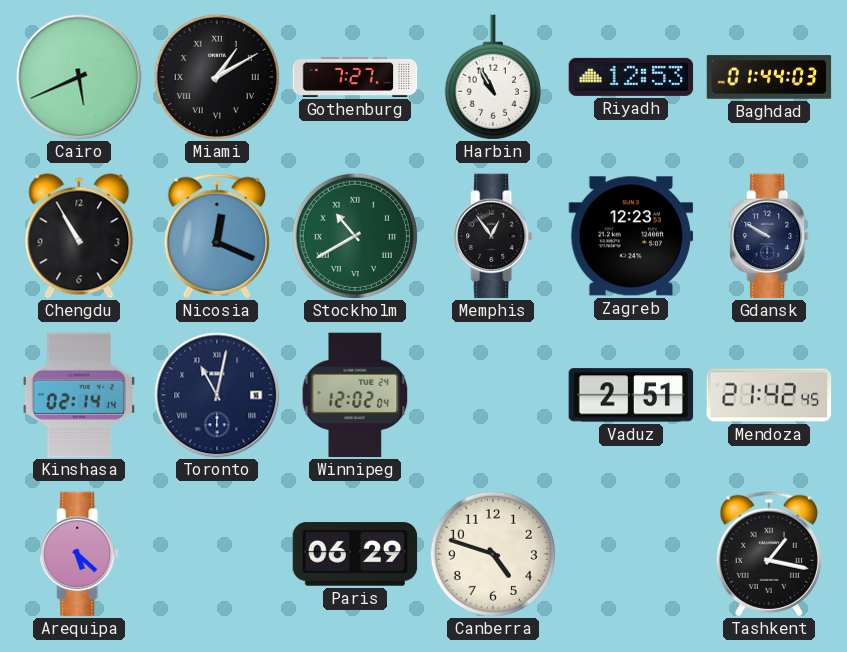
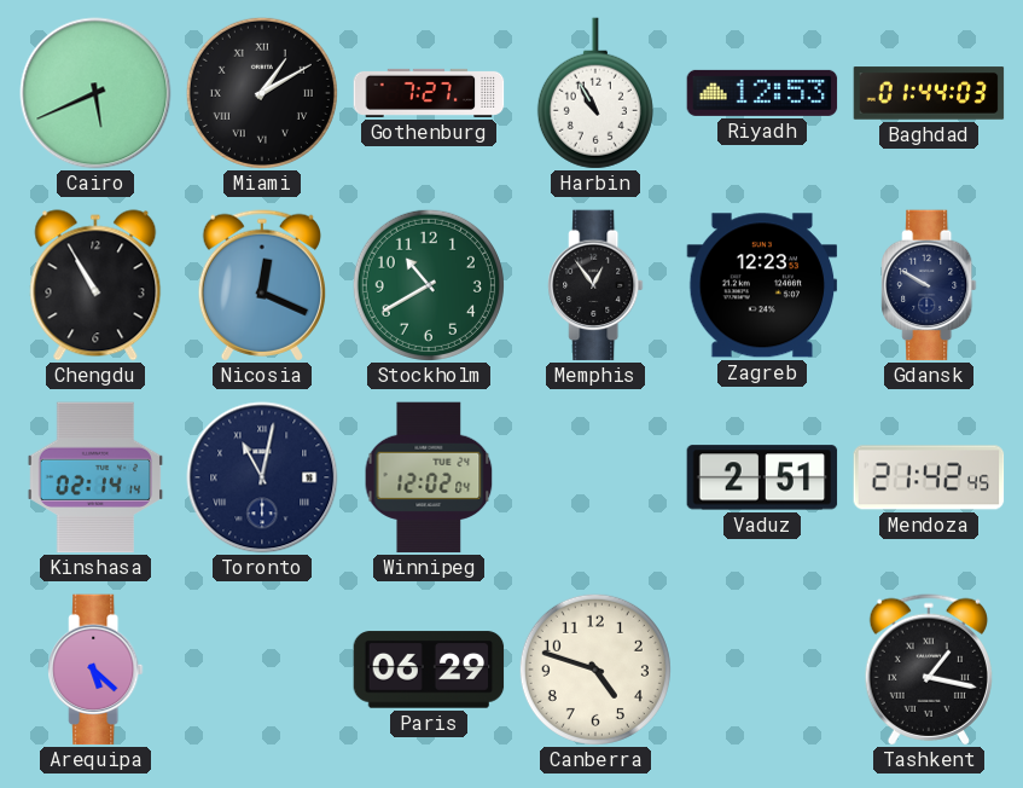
Stockholm numerals: Roman -> Arabic (429, 285)
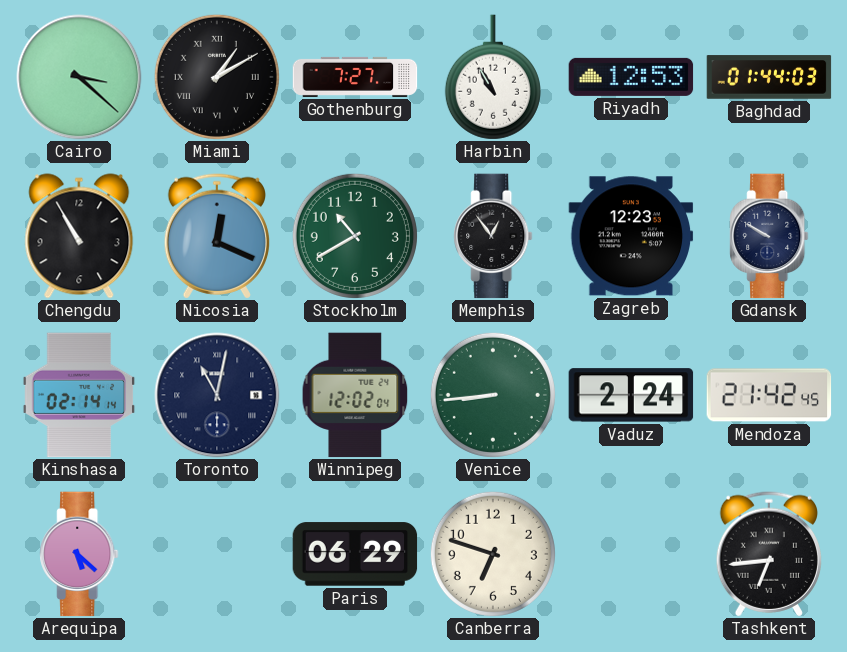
Cairo: 5:41 -> 3:22 (79, 77)
Venice: none -> 8:44 (493, 395)
Vaduz: 2:51 -> 2:24 (631, 395)
Canberra: 4:48 -> 6:48 (493, 554)
Tashkent: 1:17 -> 6:44 (768, 554)
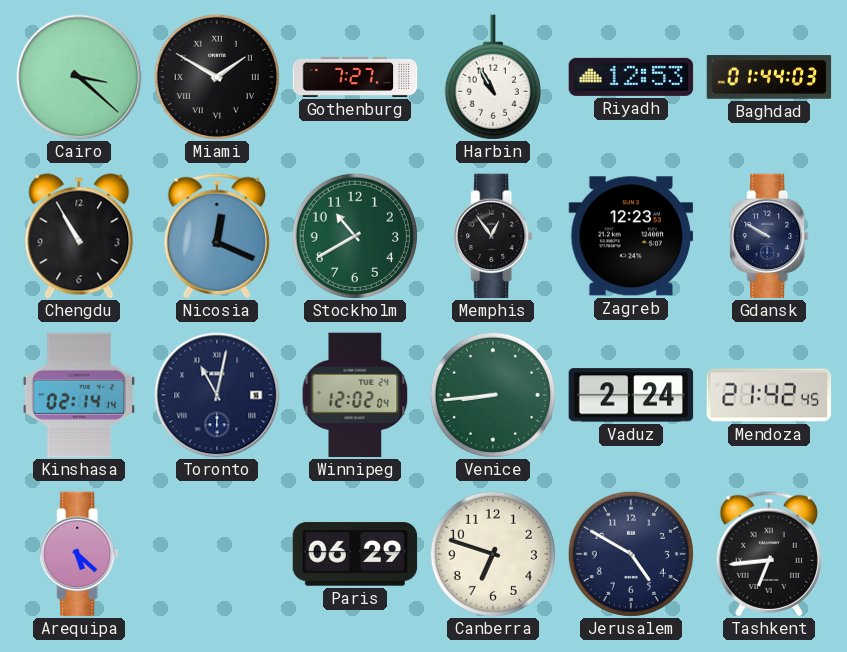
Miami: 1:10 -> 1:50 (217, 77)
Jerusalem: none -> 4:50 (631, 554)
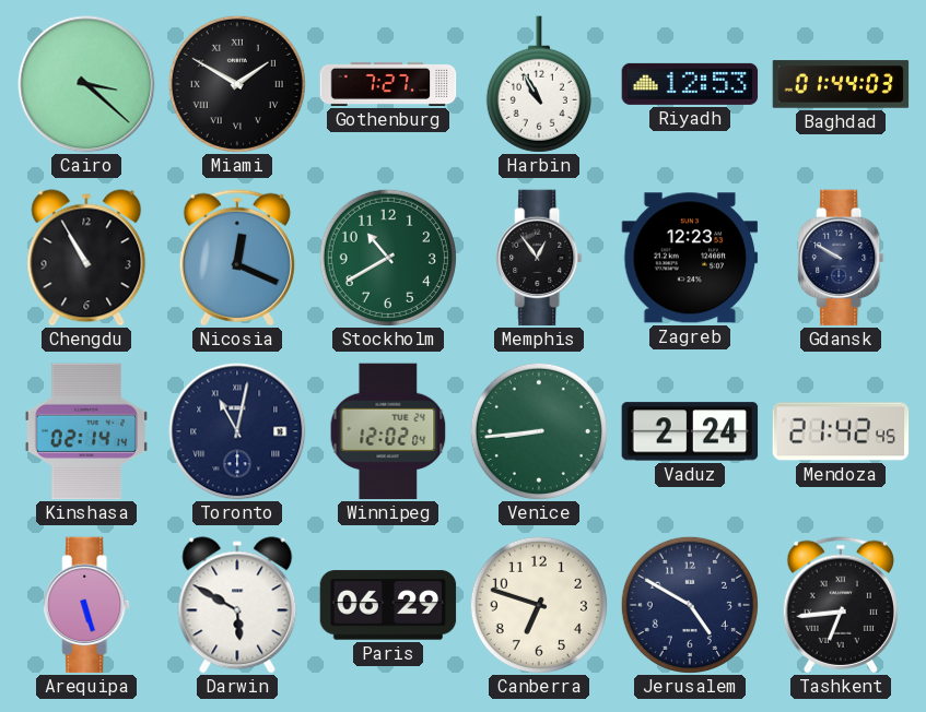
Arequipa: 5:22 -> 5:27 (86, 605)
Darwin: none -> 5:50 (237, 605)
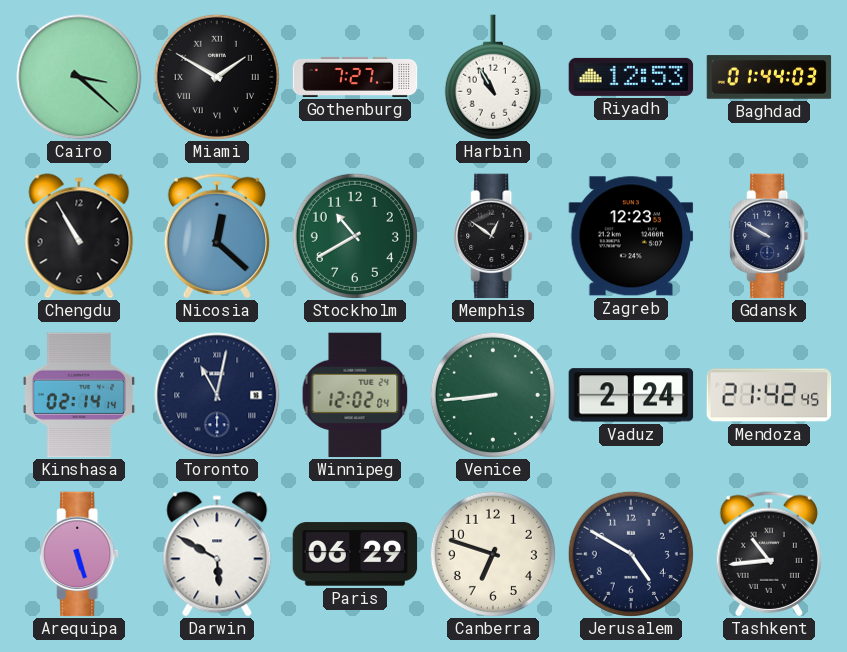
Nicosia: 12:19 -> 12:22 (216, 236)
Memphis: 12:54 -> 12:51 (493, 236)
Tashkent: 6:44 -> 10:44 (768, 554)
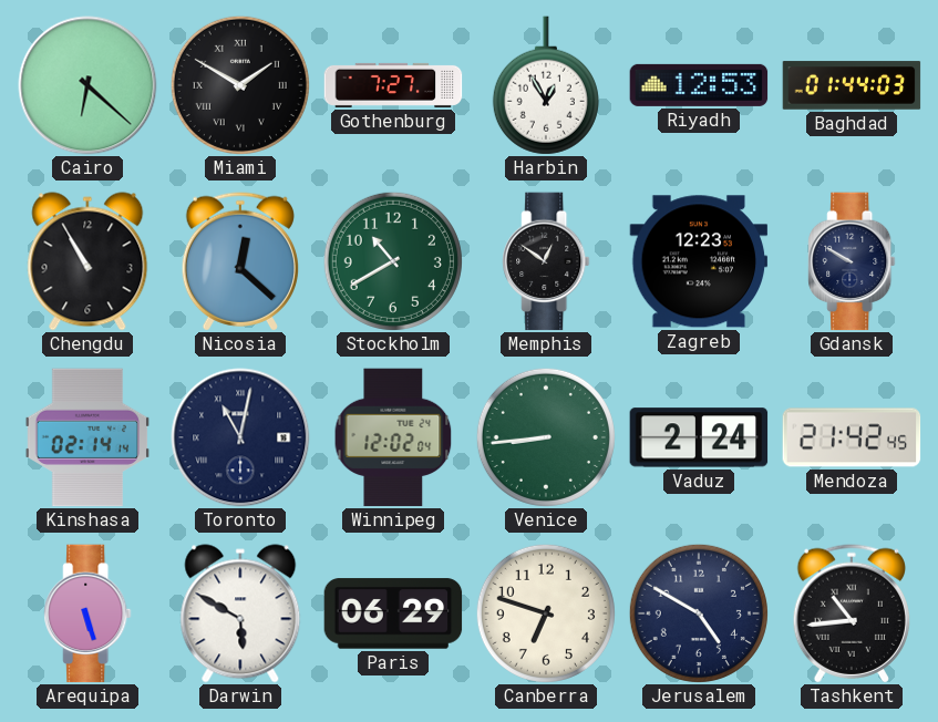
Cairo: 3:22 -> 6:22 (87, 85)
Harbin: 10:55 -> 12:55 (546, 85)
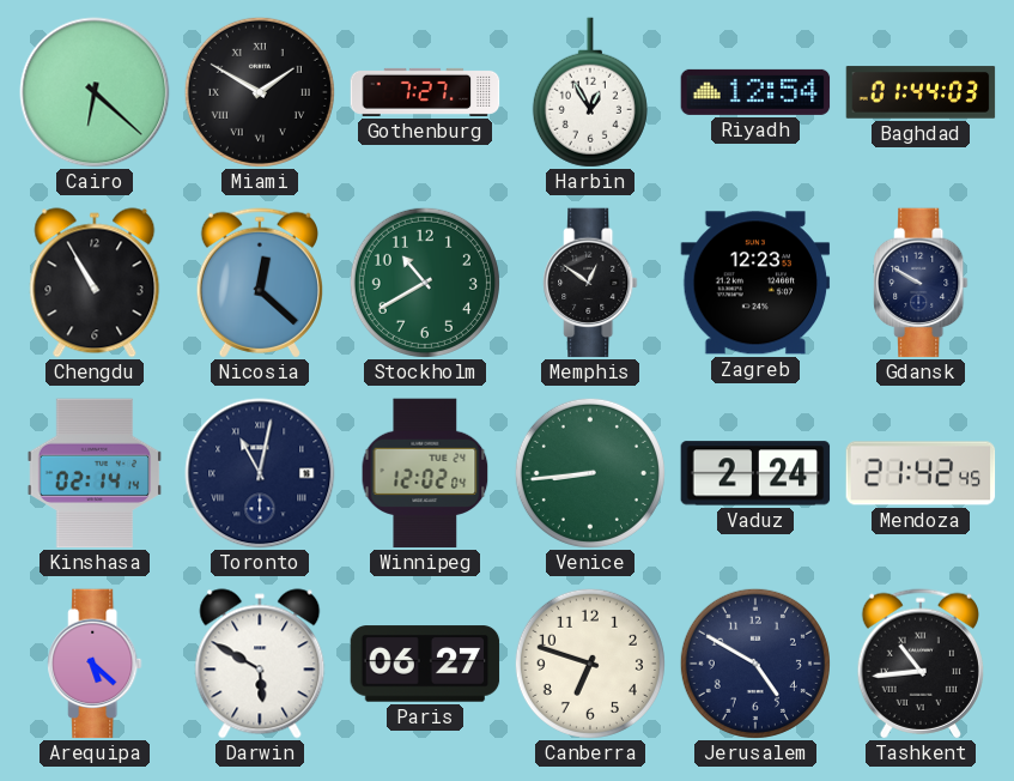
Riyadh: 12:53 -> 12:54 (755, 92)
Arequipa: 5:27 -> 5:22 (95, 664)
Paris: 06:29 -> 06:27 (425, 664)
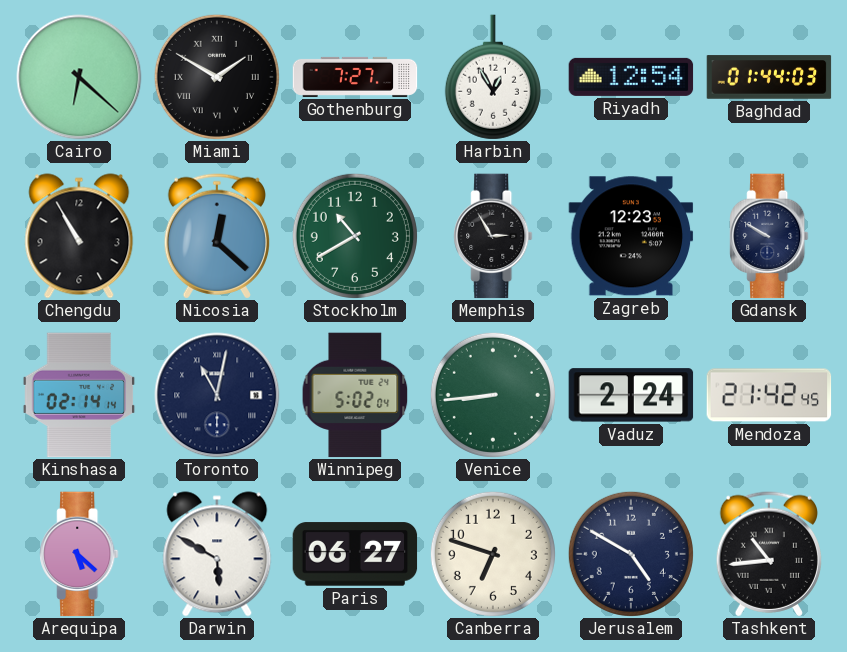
Memphis: 12:51 -> 2:55 (493, 236)
Winnipeg: 12:02 -> 5:02 (355, 395)
